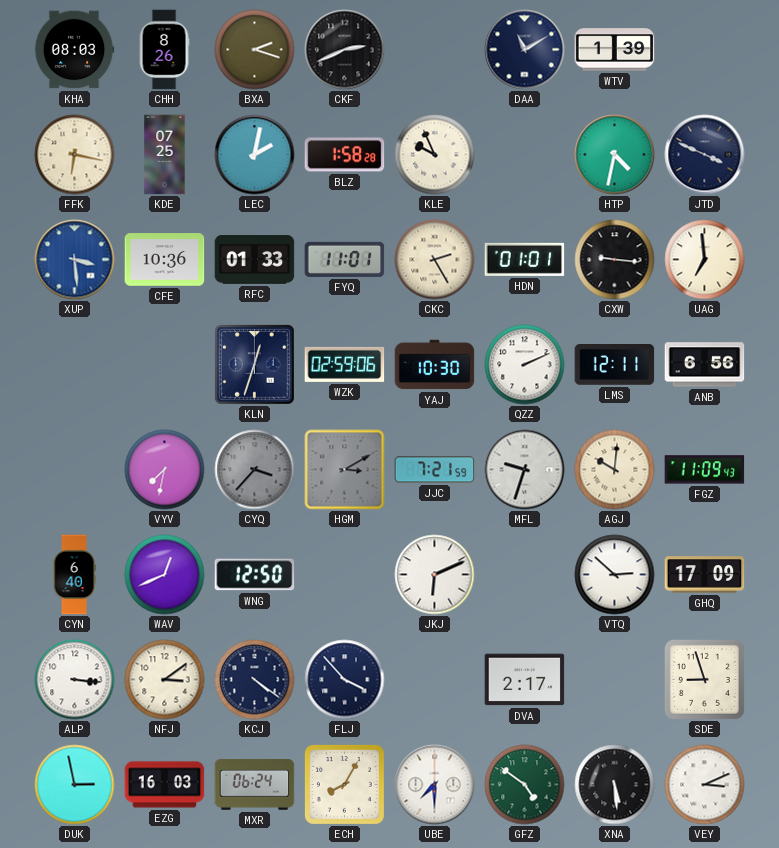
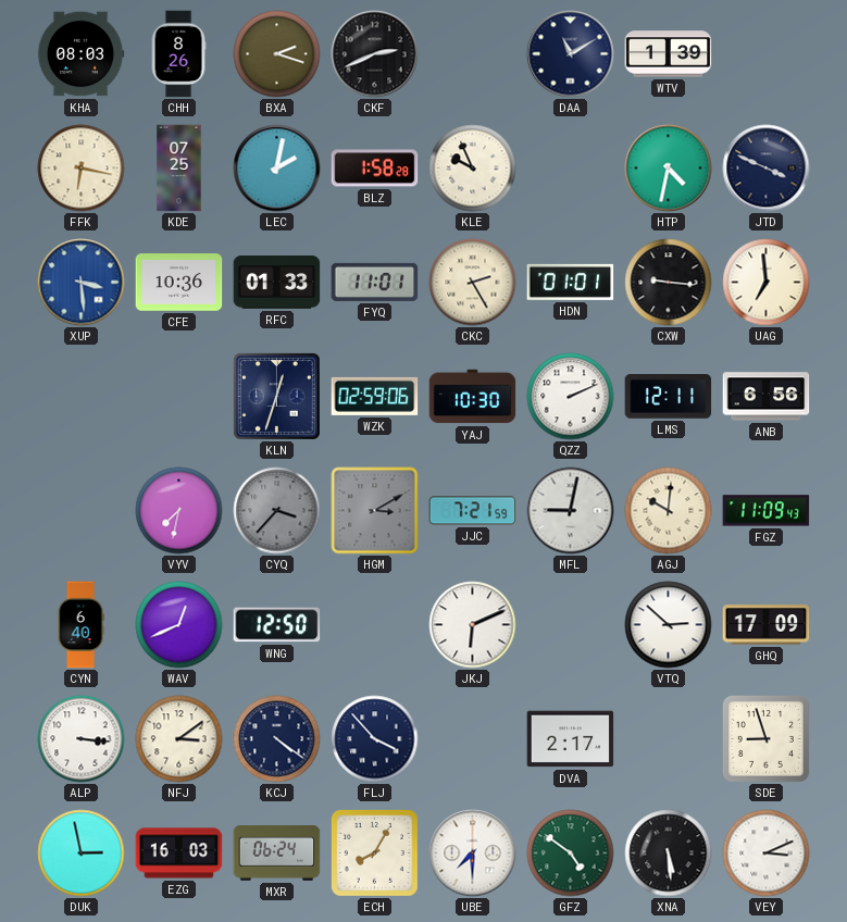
MFL: 9:33 -> 9:02 (571, 511)
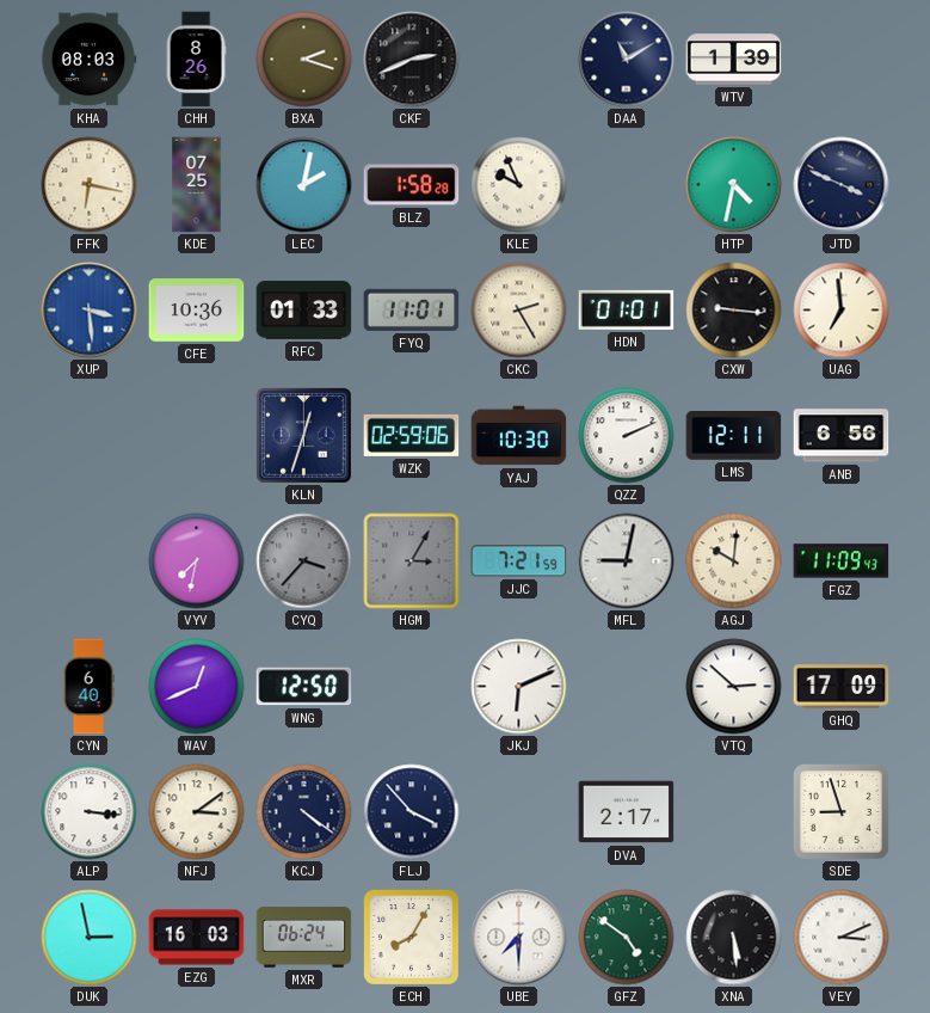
HGM: 3:10 -> 3:05 (412, 561)
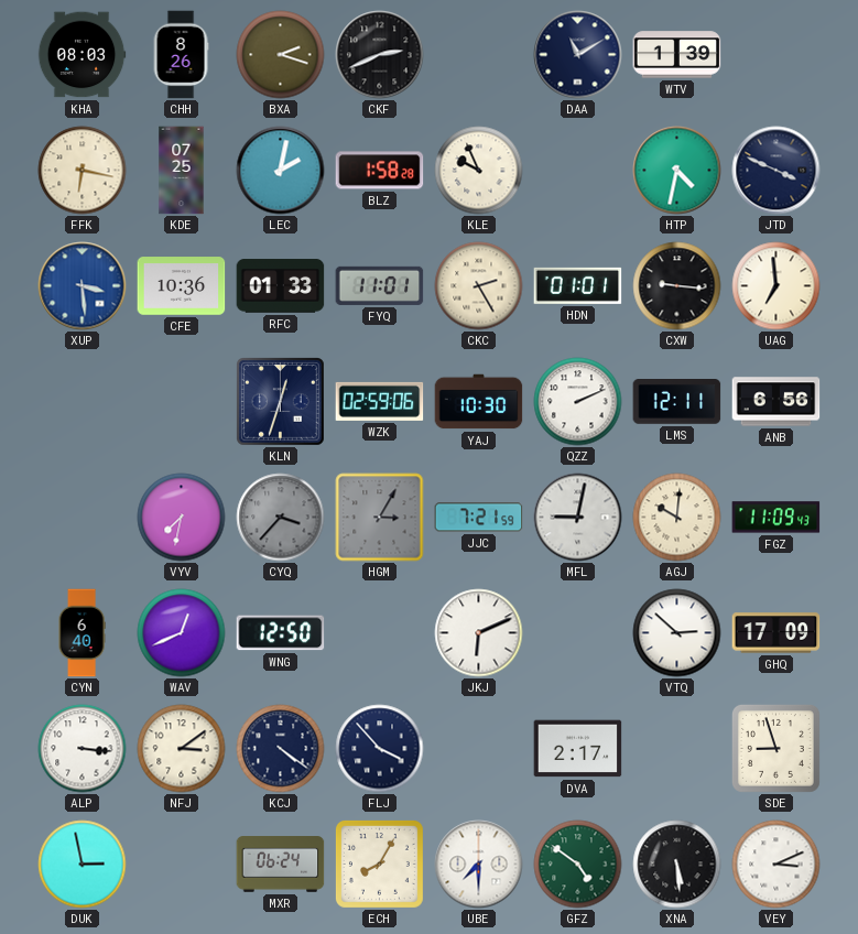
EZG: 16:03 -> none (197, 938)
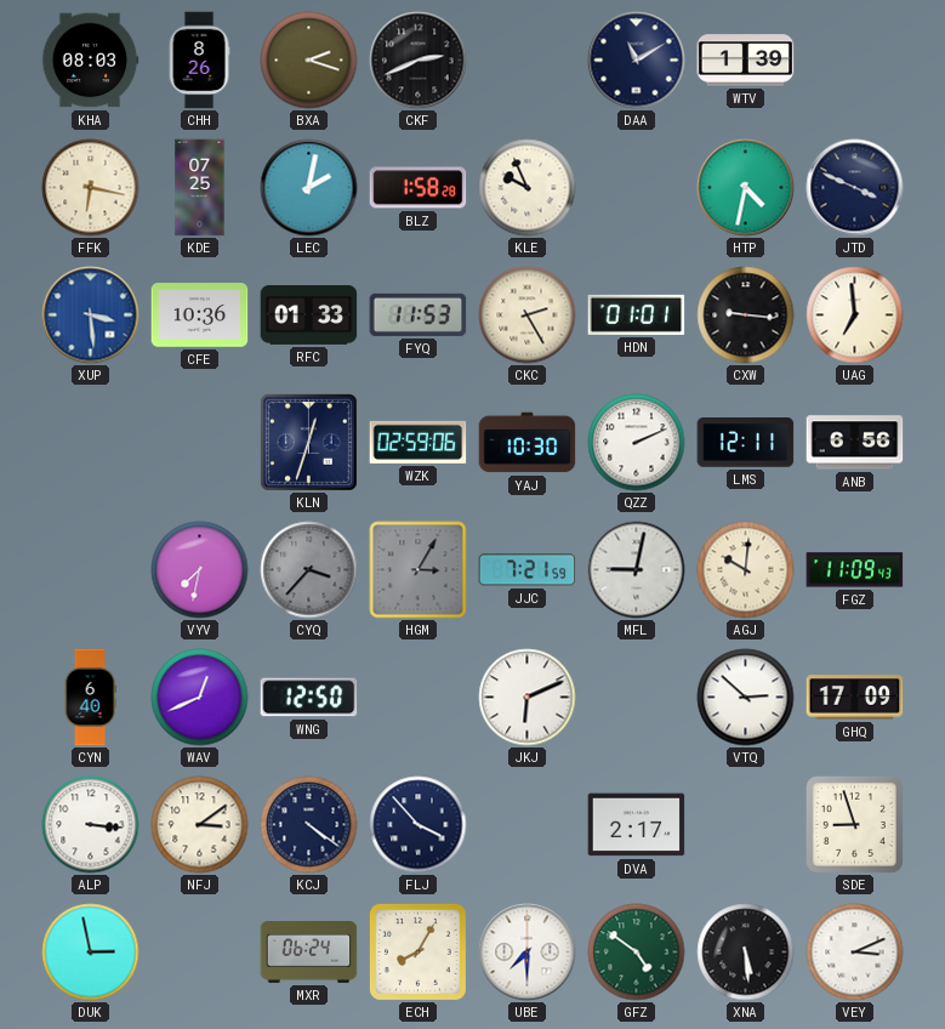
FYQ: 11:01 -> 11:53 (419, 314)
